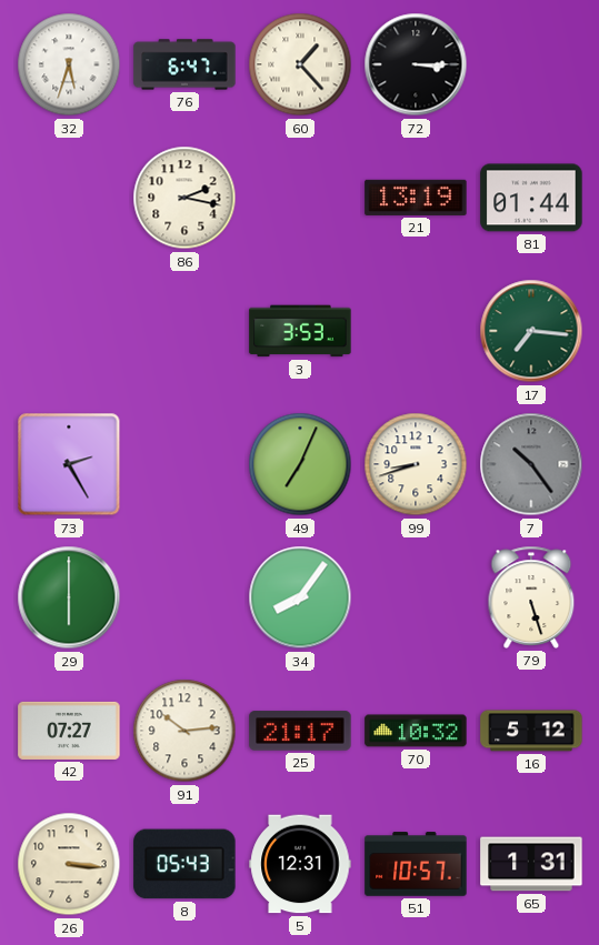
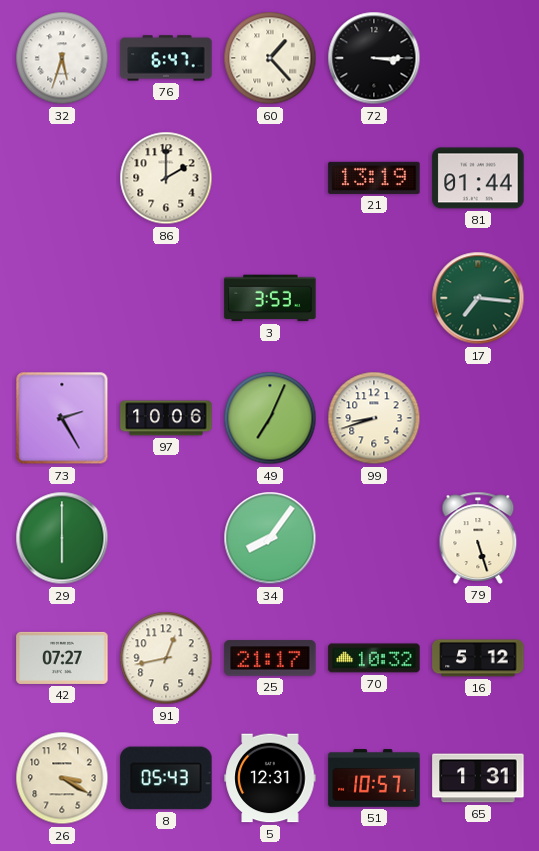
86: 2:17 -> 2:00 (166, 178)
97: none -> 10:06 (166, 418)
7: 10:24 -> none (531, 464)
91: 10:14 -> 12:43 (166, 658)
26: 3:16 -> 3:20 (62, 778)
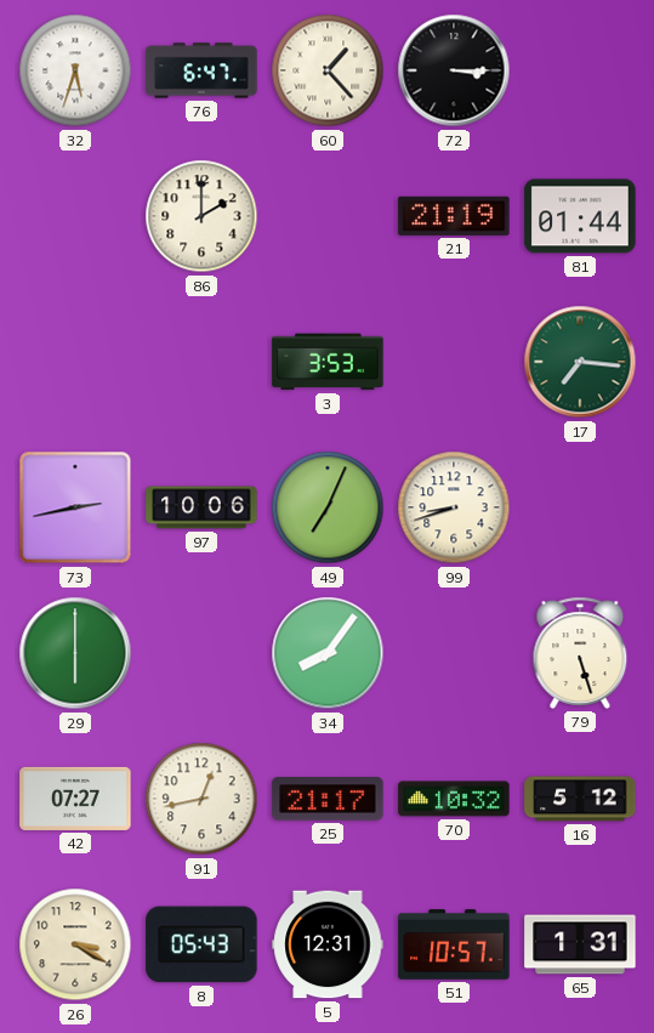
21: 13:19 -> 21:19 (454, 216)
73: 2:25 -> 2:43 (75, 507)
